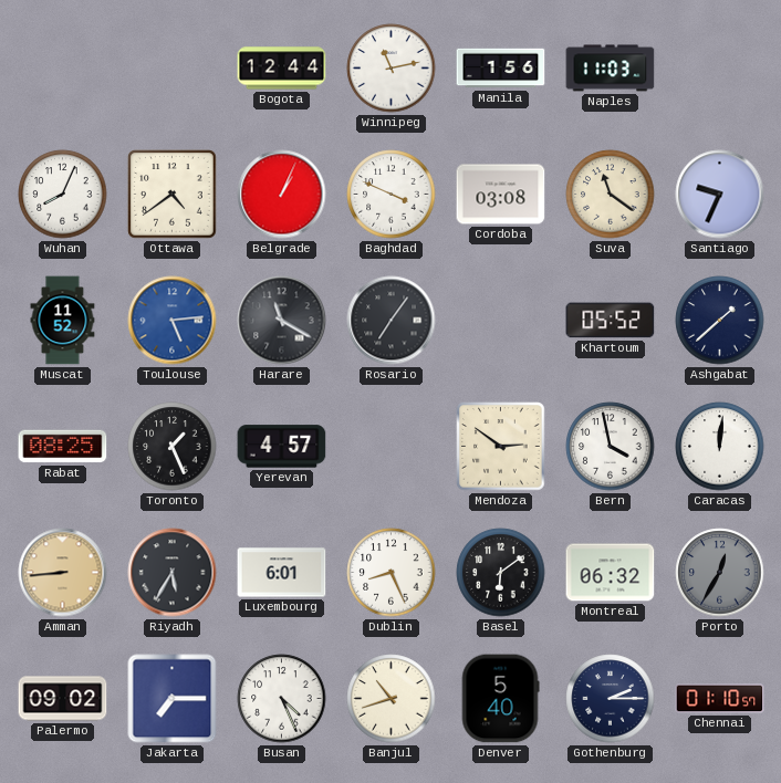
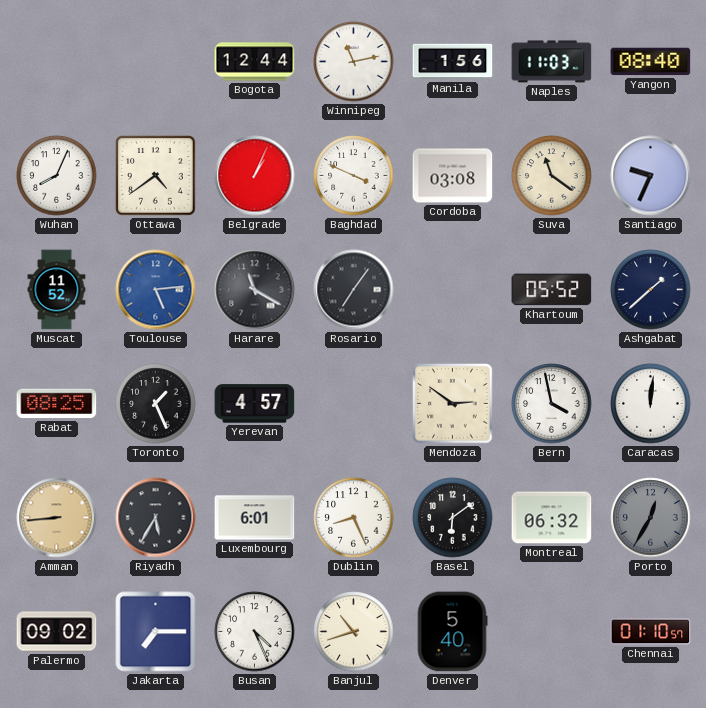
Yangon: none -> 08:40 (651, 62)
Gothenburg: 2:15 -> none (611, 699)
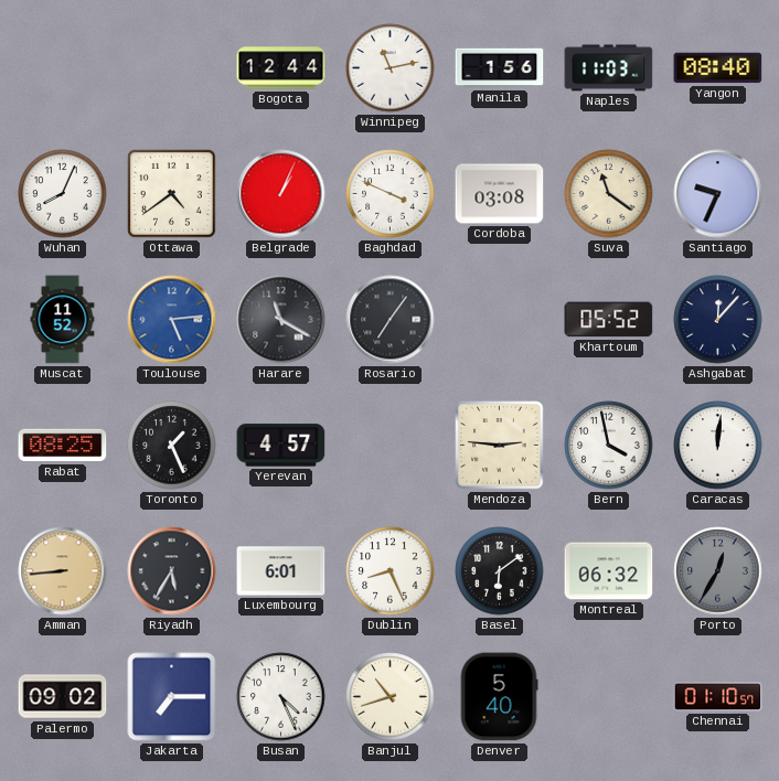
Ashgabat: 1:38 -> 12:07 (718, 320)
Mendoza: 2:51 -> 2:46 (500, 446)
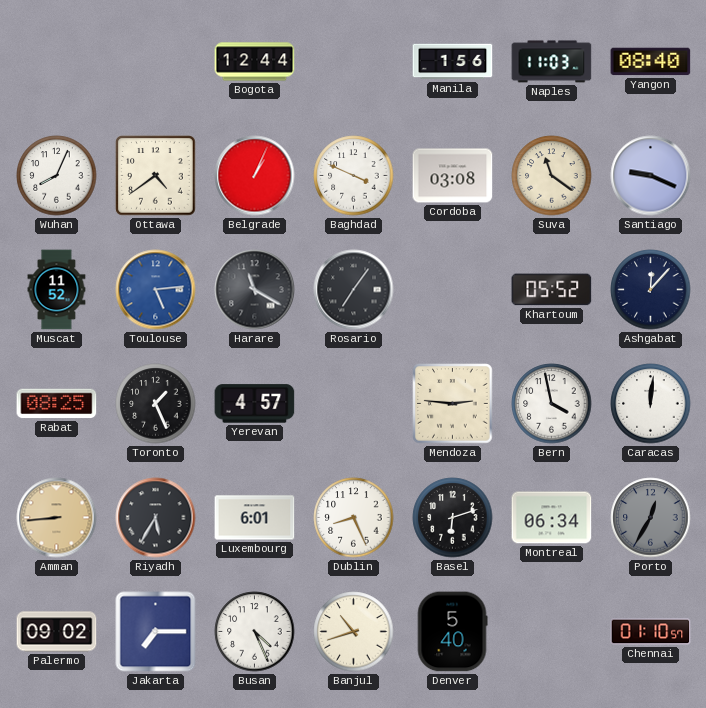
Winnipeg: 11:13 -> none (391, 68)
Santiago: 9:34 -> 9:19 (651, 176)
Basel: 6:09 -> 6:12 (453, 518)
Montreal: 06:32 -> 06:34 (552, 518)
